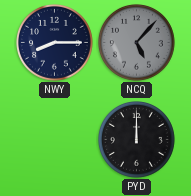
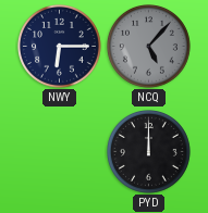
NWY: 8:15 -> 6:15 (60, 47)
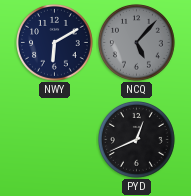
NWY: 6:15 -> 6:10 (55, 43)
PYD: 12:00 -> 12:41 (137, 140)
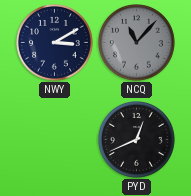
NWY: 6:10 -> 3:10 (55, 43)
NCQ: 5:07 -> 11:07 (137, 43)
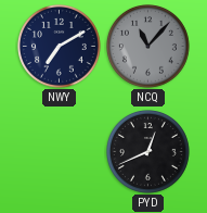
NWY: 3:10 -> 7:10 (60, 47)
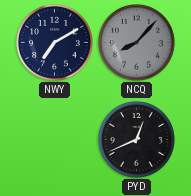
NCQ: 11:07 -> 8:07 (137, 43)
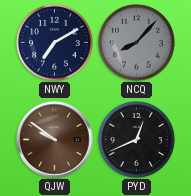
QJW: none -> 9:51 (55, 140)
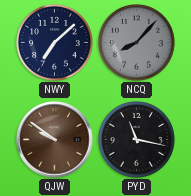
NWY: 7:10 -> 7:08 (55, 43)
PYD: 12:41 -> 11:17 (137, 140)
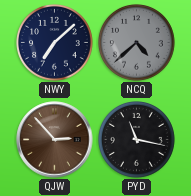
NCQ: 8:07 -> 4:38 (137, 43)
QJW: 9:51 -> 2:53 (55, 140)
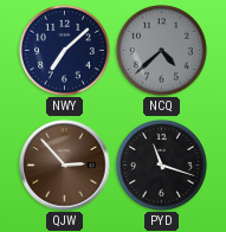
PYD: 11:17 -> 11:18 (162, 166)
